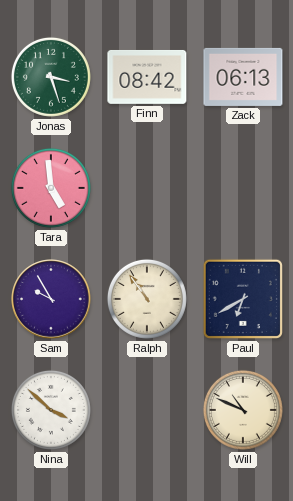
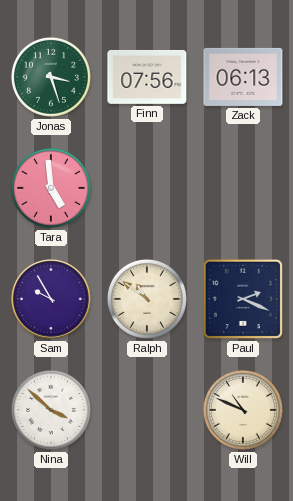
Finn: 08:42 -> 07:56 (147, 77)
Ralph: 10:54 -> 10:51 (147, 299)
Paul: 6:40 -> 2:19 (243, 299)
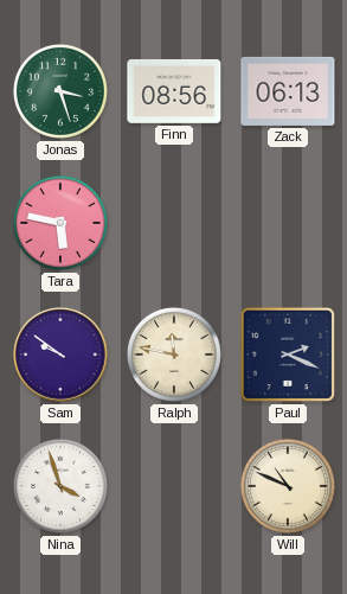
Finn: 07:56 -> 08:56 (174, 91)
Tara: 4:59 -> 5:47 (60, 223)
Sam: 9:55 -> 9:51 (60, 355)
Ralph: 10:51 -> 11:47 (174, 355)
Nina: 3:52 -> 3:57 (60, 486)
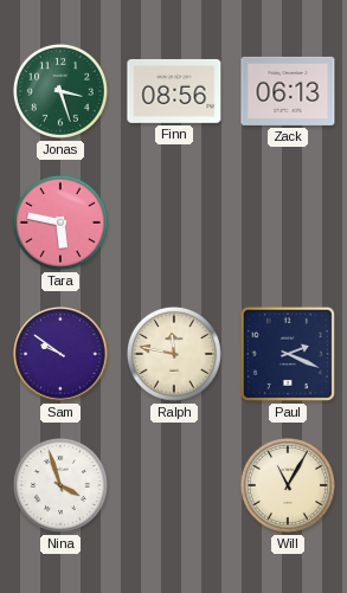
Will: 10:49 -> 11:05 (288, 485)
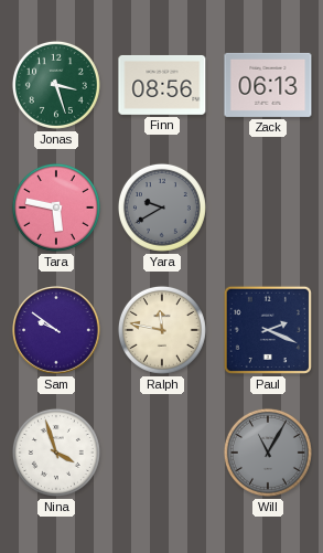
Yara: none -> 9:40 (162, 208)
Will dial: cream -> grey (268, 453)
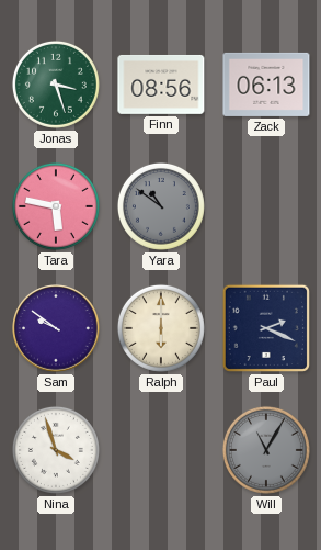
Yara: 9:40 -> 10:51 (161, 206)
Ralph: 11:47 -> 6:00 (161, 328)
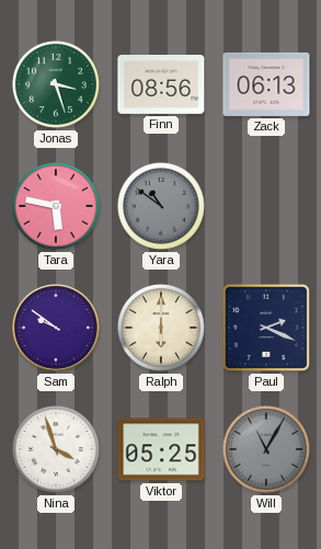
Viktor: none -> 05:25 (161, 449)
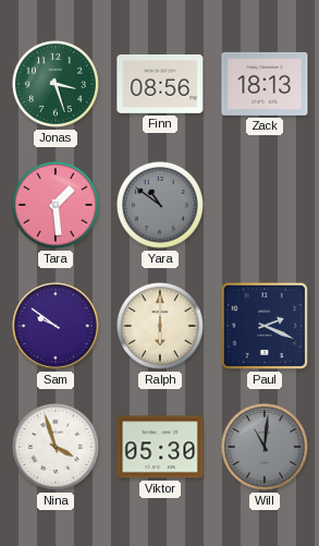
Zack: 06:13 -> 18:13 (265, 84)
Tara: 5:47 -> 1:29 (56, 205)
Viktor: 05:25 -> 05:30 (160, 447)
Will: 11:05 -> 11:01 (265, 447)
